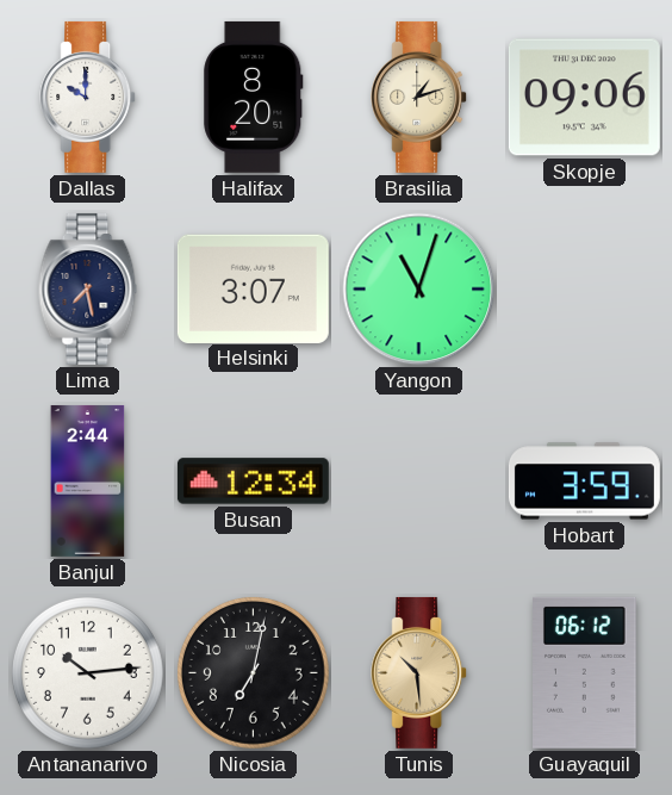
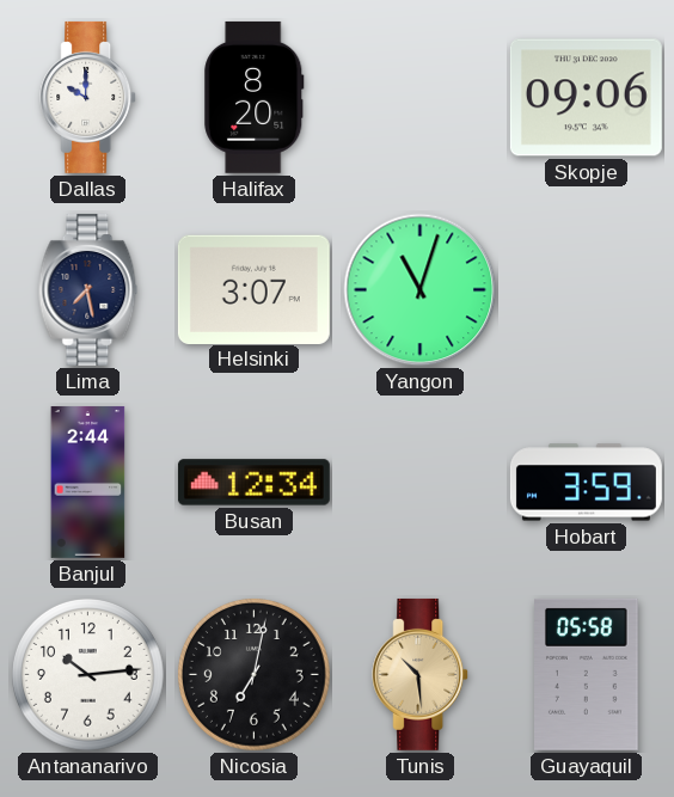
Brasilia: 1:12 -> none (419, 97)
Guayaquil: 06:12 -> 05:58 (587, 674)
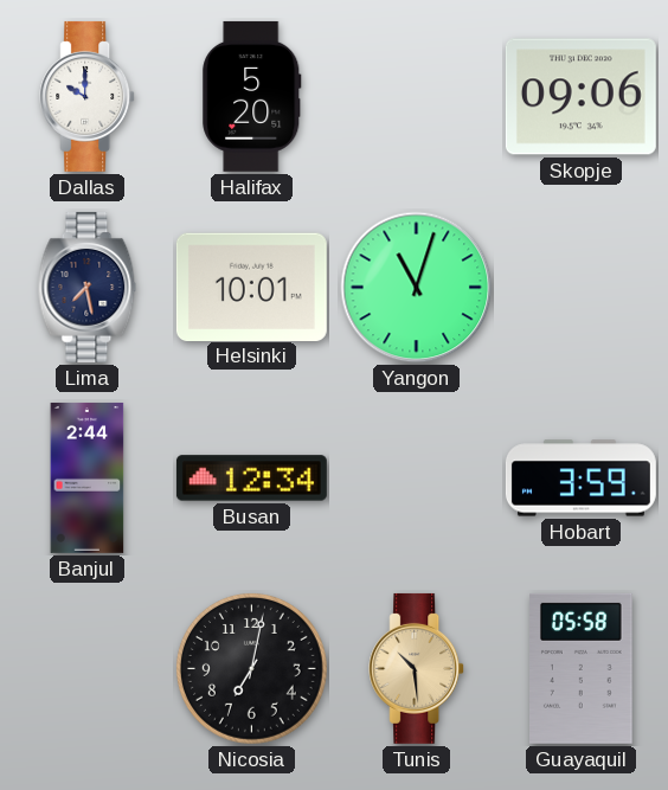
Halifax: 8:20 -> 5:20 (252, 96)
Helsinki: 3:07 -> 10:01 (251, 287)
Antananarivo: 10:14 -> none (88, 675)
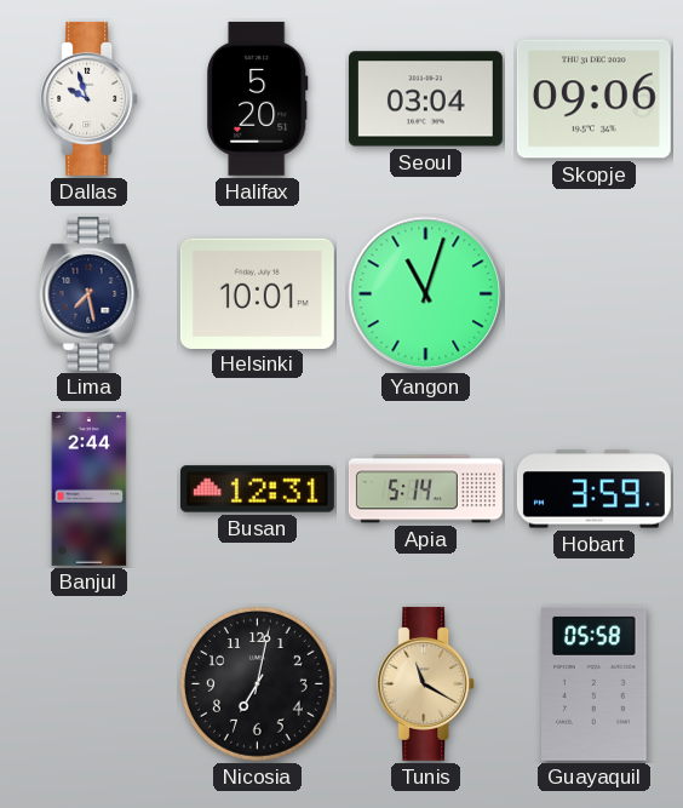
Dallas: 10:00 -> 9:57 (90, 98)
Seoul: none -> 03:04 (425, 99)
Busan: 12:34 -> 12:31 (257, 489)
Apia: none -> 5:14 (425, 489)
Tunis: 10:29 -> 11:20 (426, 683)
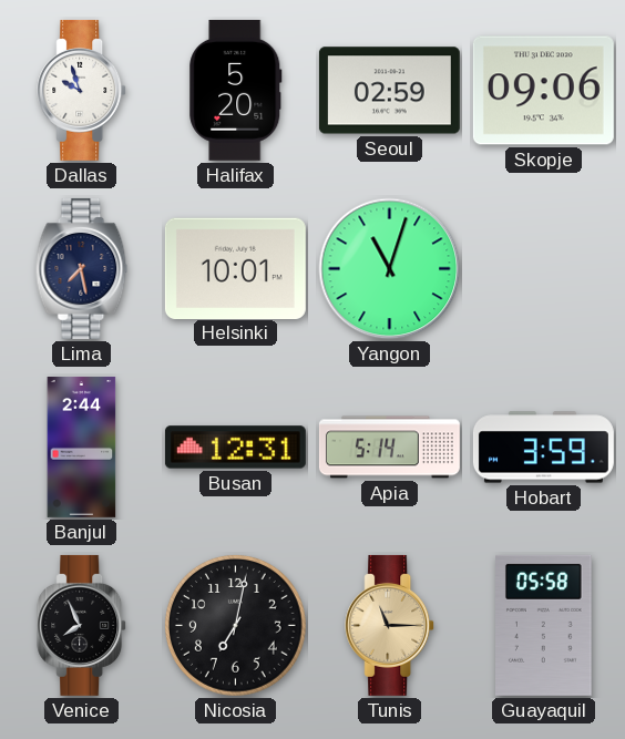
Seoul: 03:04 -> 02:59 (389, 91)
Venice: none -> 7:56 (82, 625)
Tunis: 11:20 -> 11:15 (390, 625)
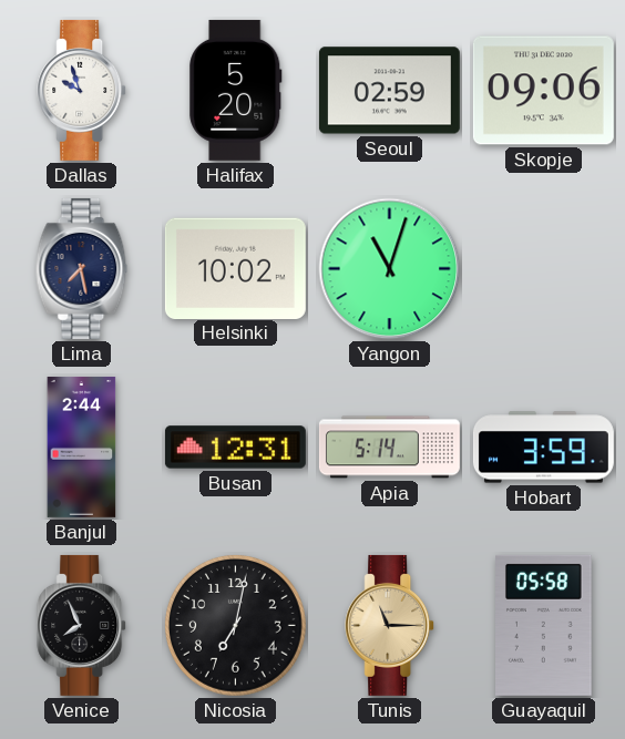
Helsinki: 10:01 -> 10:02 (235, 268)
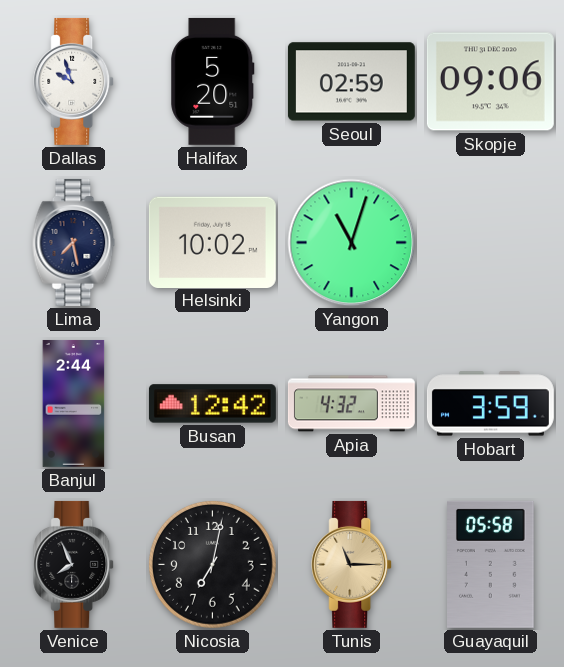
Busan: 12:31 -> 12:42 (212, 404)
Apia: 5:14 -> 4:32 (351, 404)
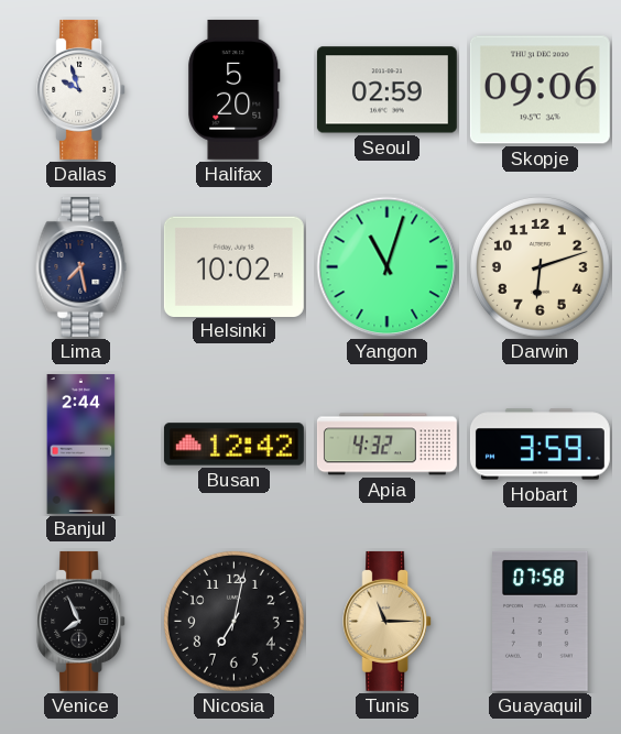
Darwin: none -> 6:12 (541, 267)
Guayaquil: 05:58 -> 07:58 (541, 621)
